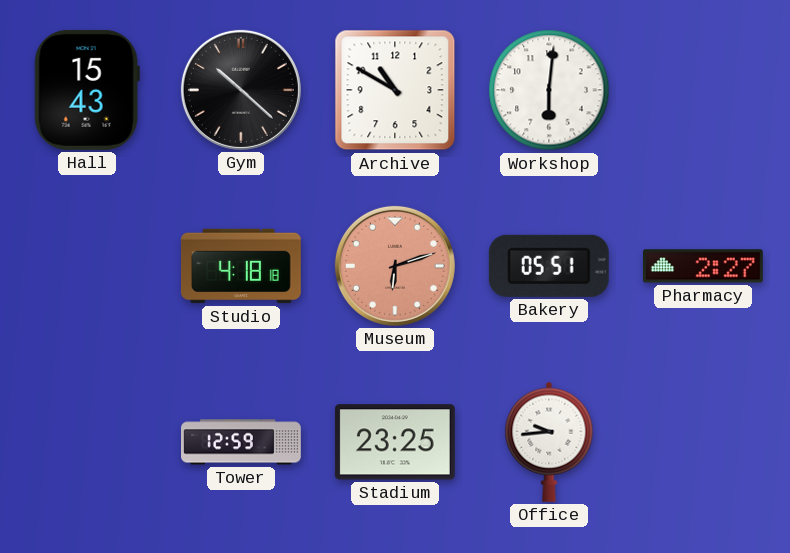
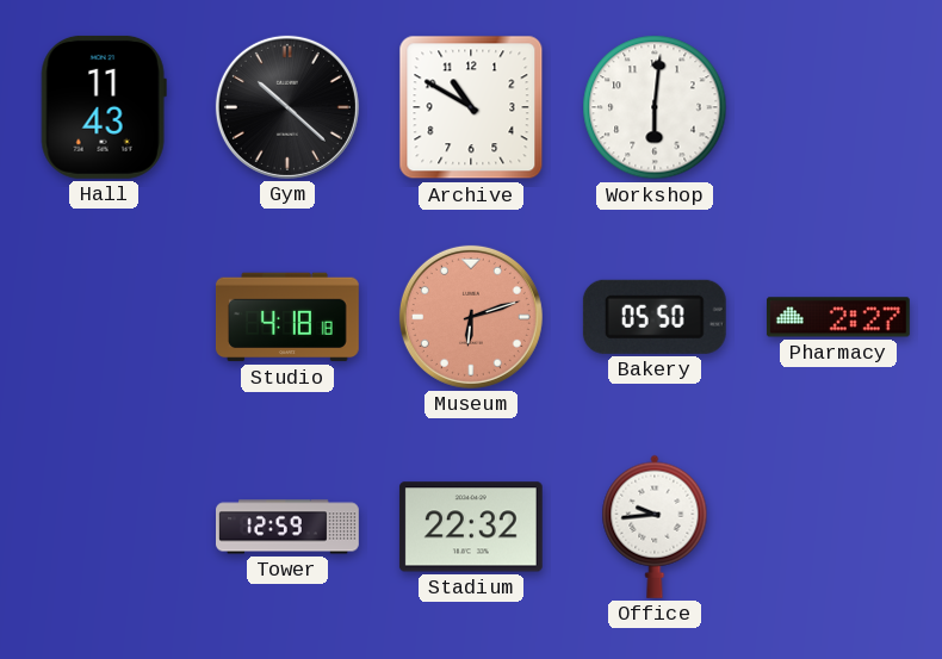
Hall: 15:43 -> 11:43 (104, 107)
Bakery: 05:51 -> 05:50 (655, 317)
Stadium: 23:25 -> 22:32 (471, 527)
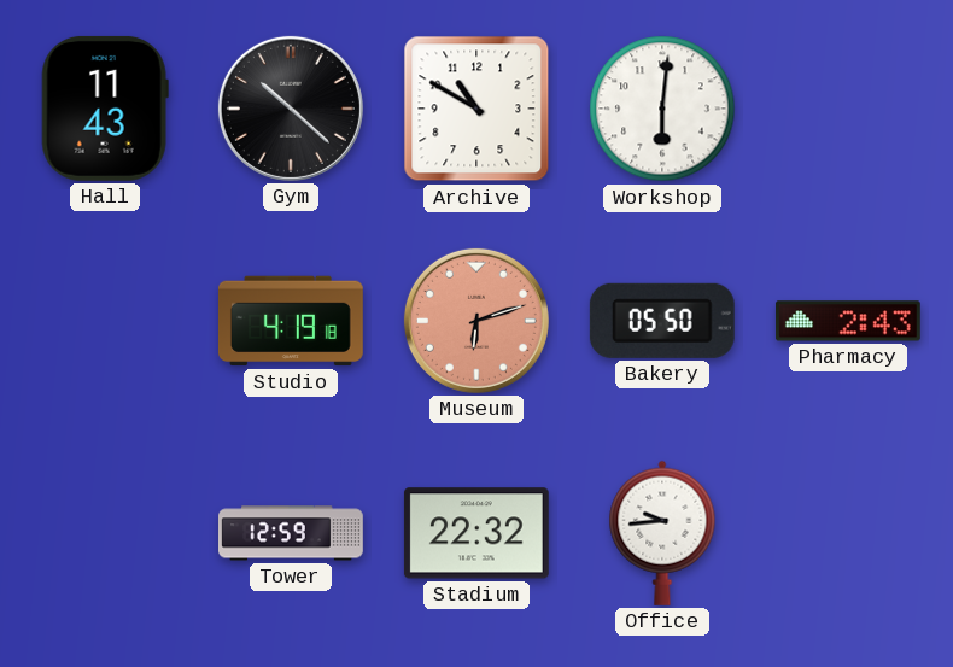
Studio: 4:18 -> 4:19 (291, 321)
Pharmacy: 2:27 -> 2:43 (848, 321)
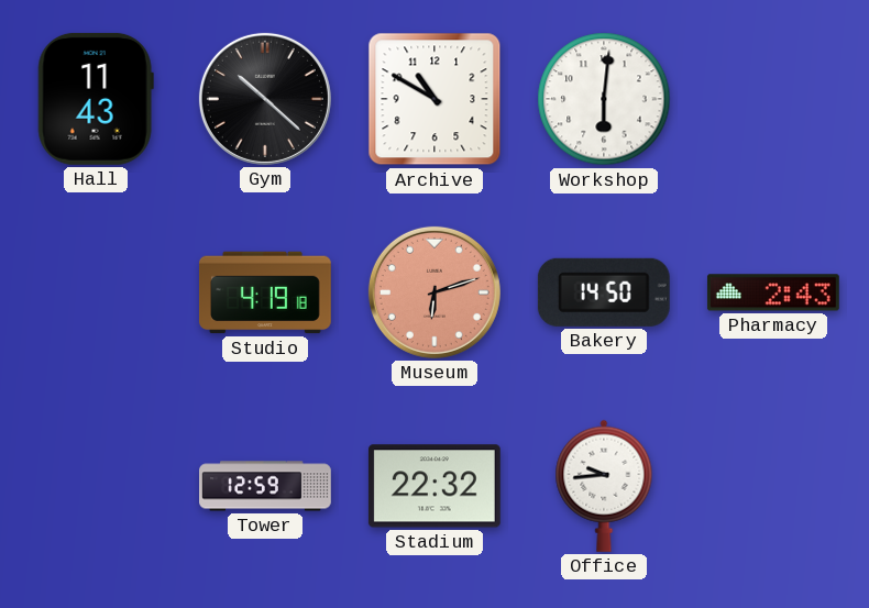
Bakery: 05:50 -> 14:50 (604, 292)
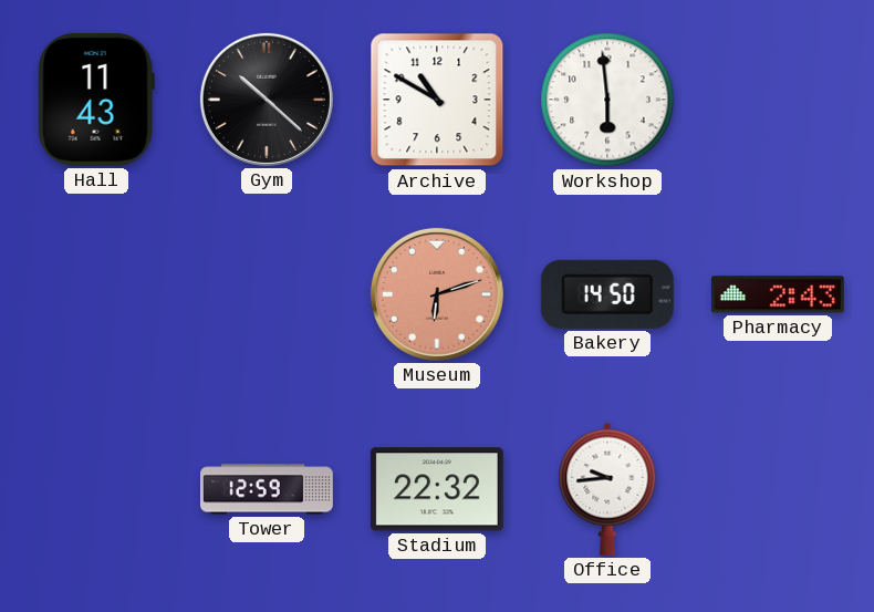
Workshop: 6:01 -> 5:59 (607, 100)
Studio: 4:19 -> none (265, 292)
